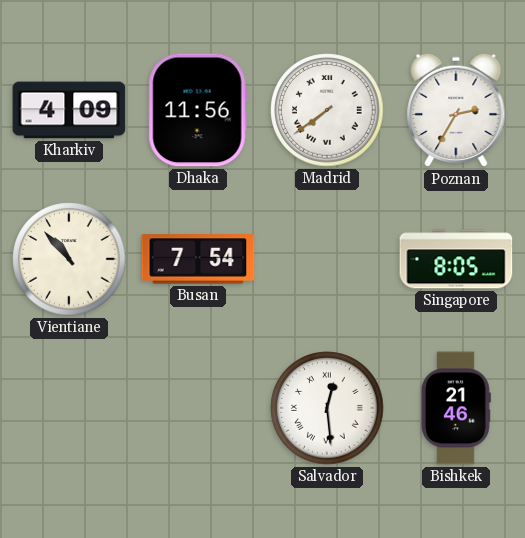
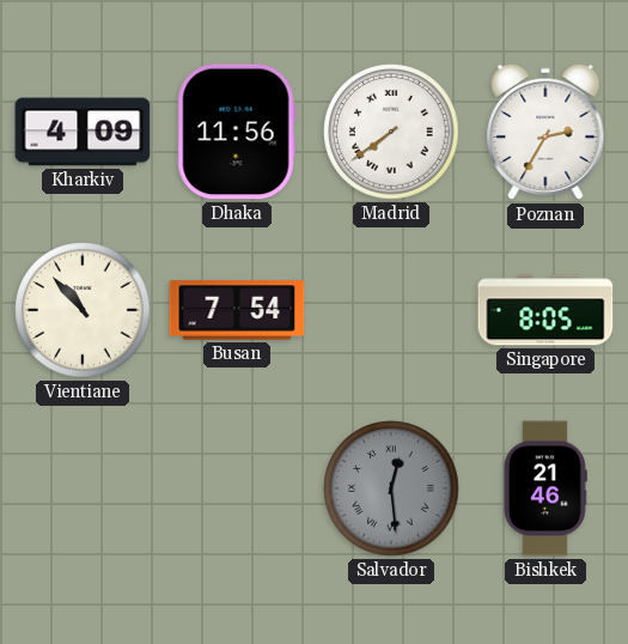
Salvador dial: white -> grey (391, 488)
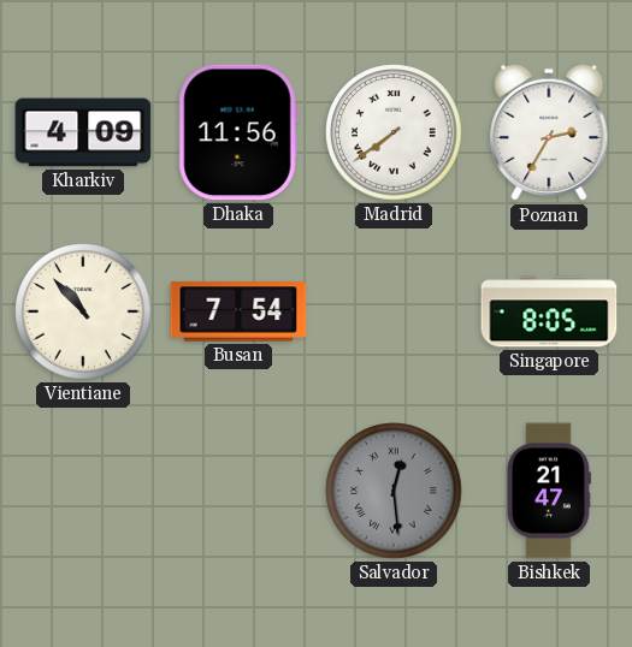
Bishkek: 21:46 -> 21:47 (549, 491)
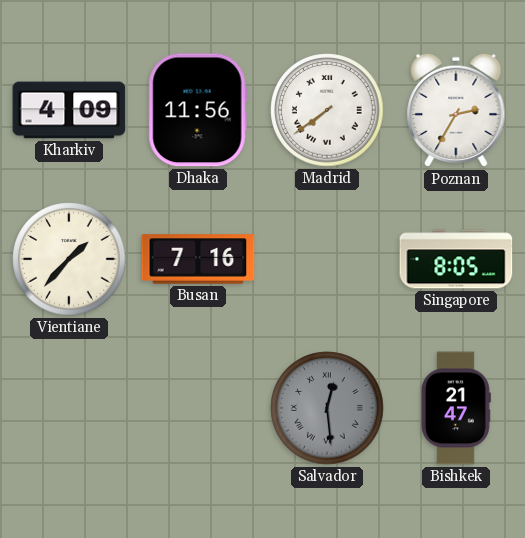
Vientiane: 10:53 -> 1:37 (69, 259)
Busan: 7:54 -> 7:16 (198, 259)
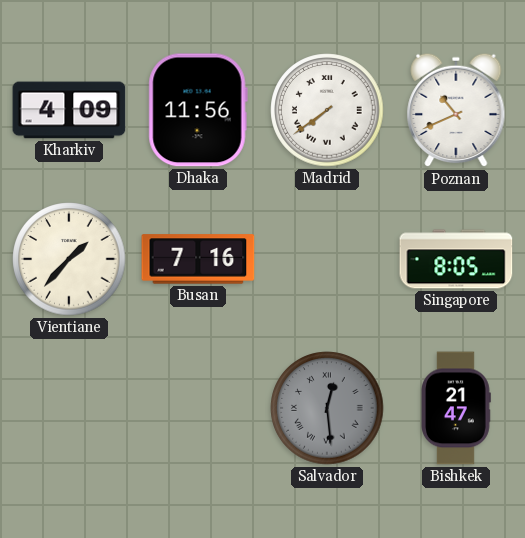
Poznan: 2:35 -> 10:41 (456, 110)
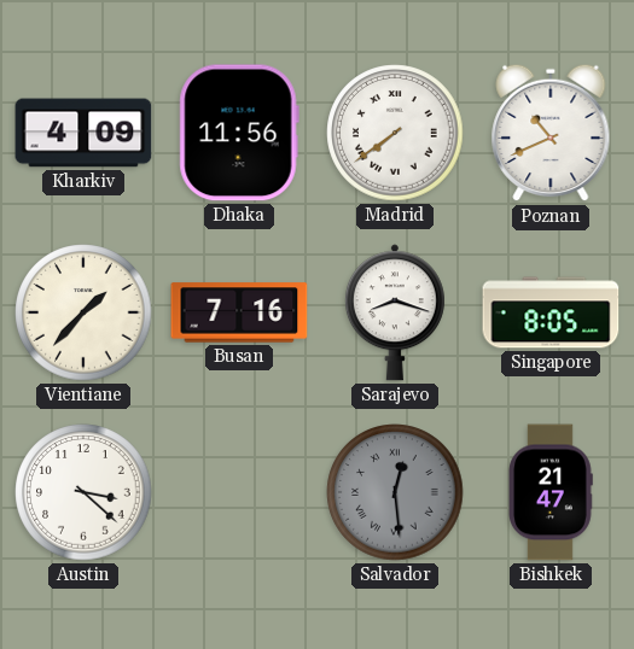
Sarajevo: none -> 8:18 (395, 312)
Austin: none -> 3:22 (83, 492)
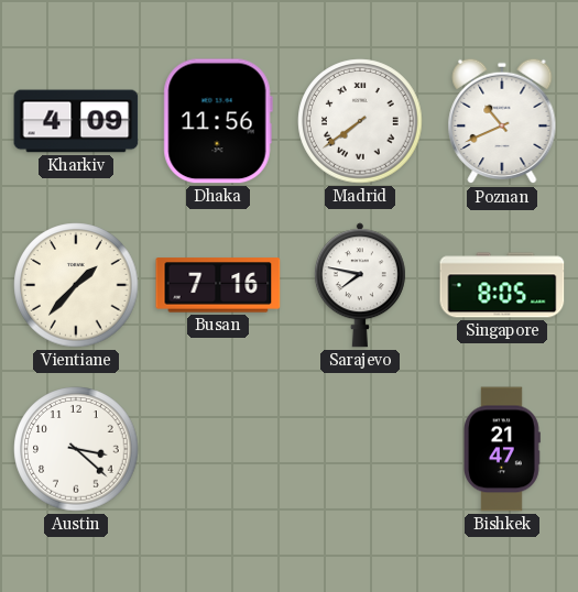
Sarajevo: 8:18 -> 7:47 (360, 285)
Salvador: 12:29 -> none (395, 492)
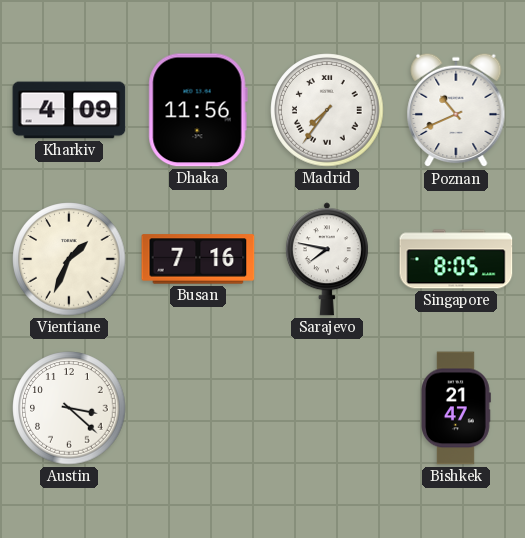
Madrid: 7:39 -> 7:36 (327, 110)
Vientiane: 1:37 -> 1:34 (69, 259)
